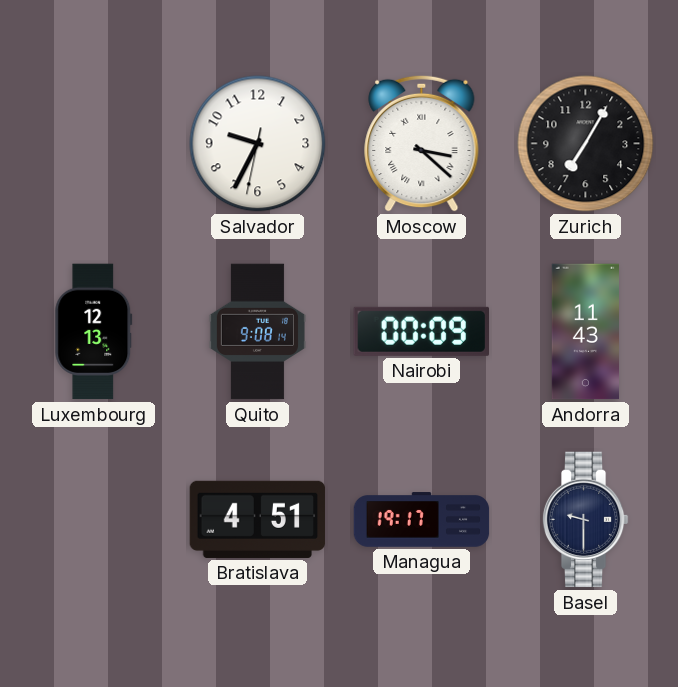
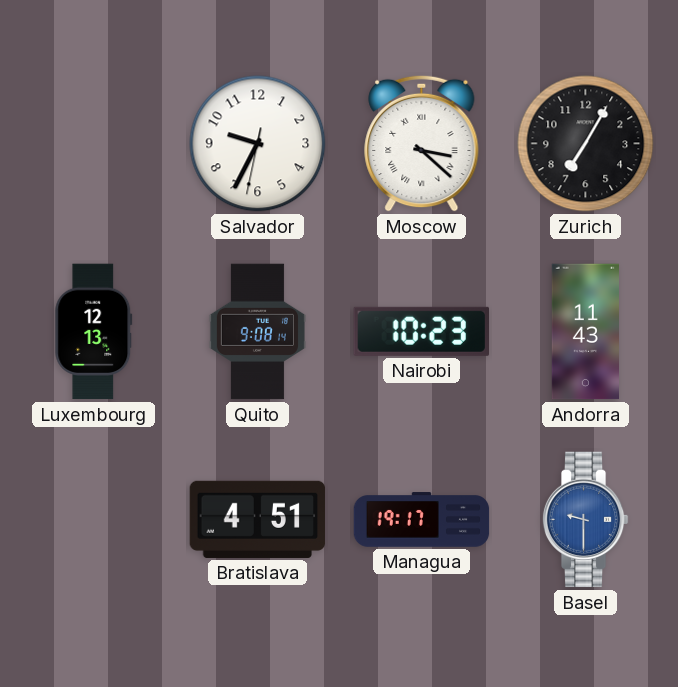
Nairobi: 00:09 -> 10:23 (421, 331)
Basel dial: navy -> blue (585, 520)
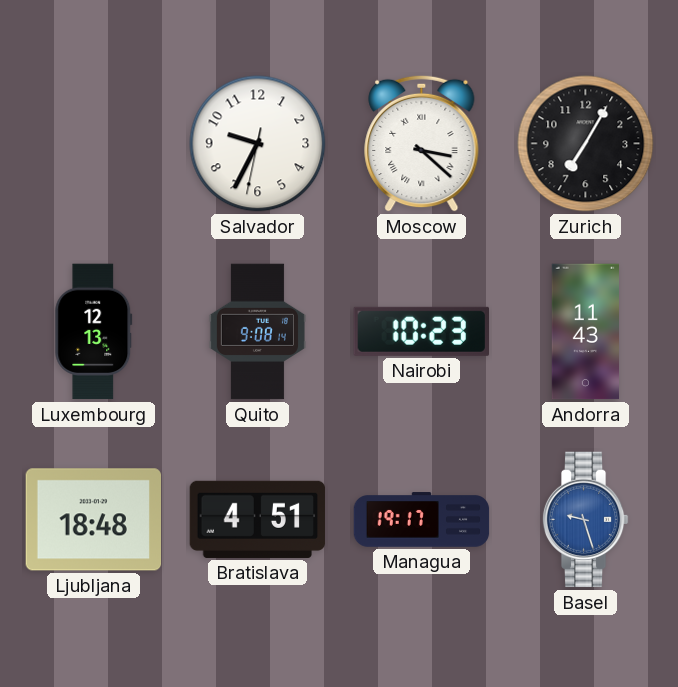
Ljubljana: none -> 18:48 (94, 520)
Basel: 9:30 -> 9:27 (585, 520)
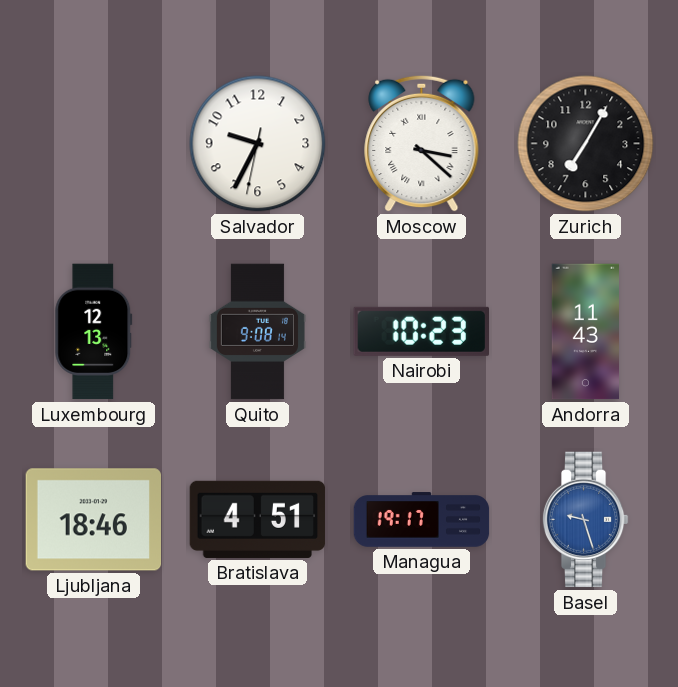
Ljubljana: 18:48 -> 18:46 (94, 520)
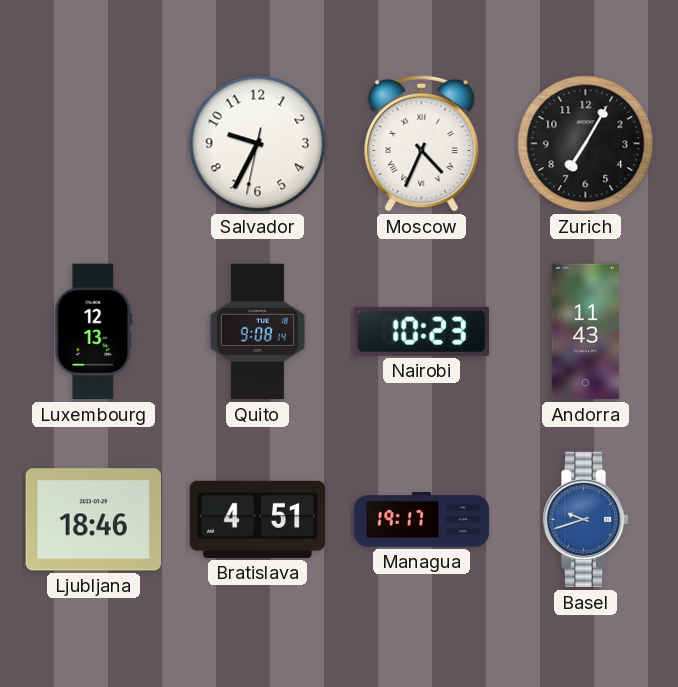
Moscow: 3:22 -> 4:34 (422, 143)
Basel: 9:27 -> 9:42 (585, 520)
